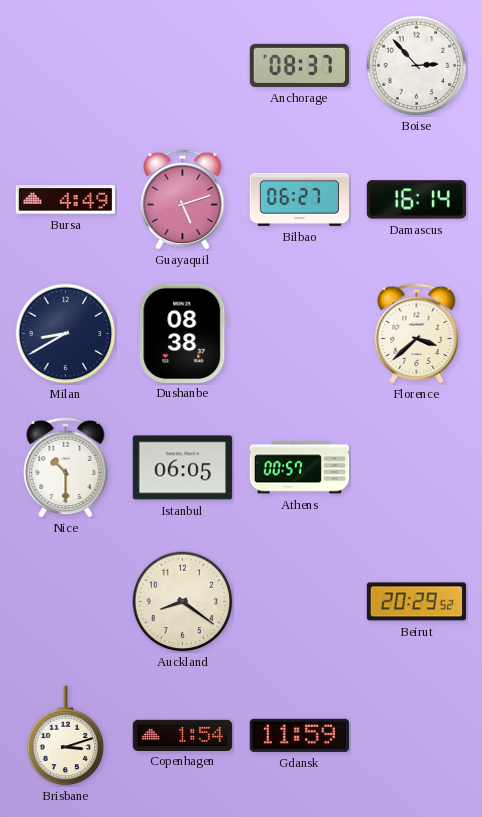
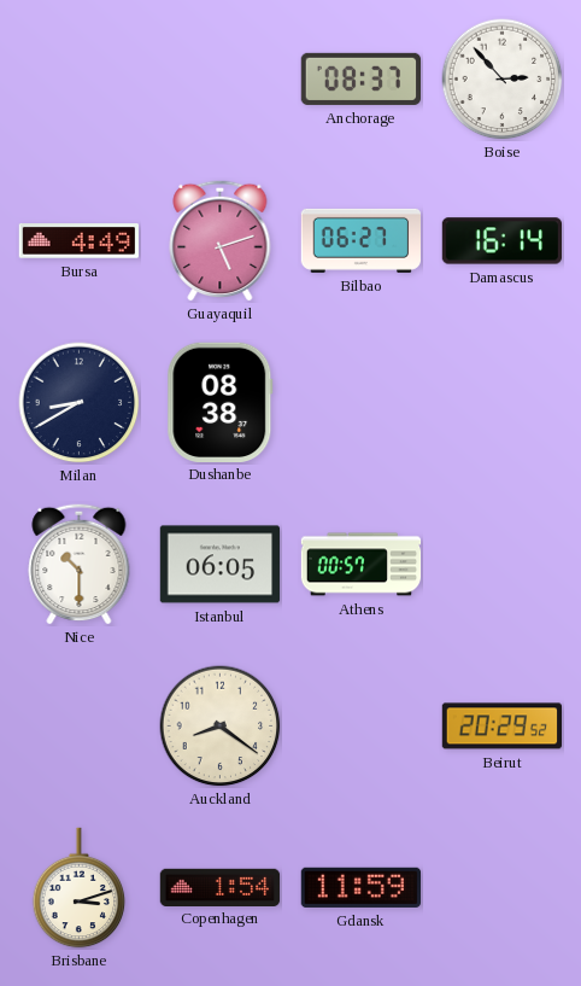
Florence: 3:38 -> none (417, 333)
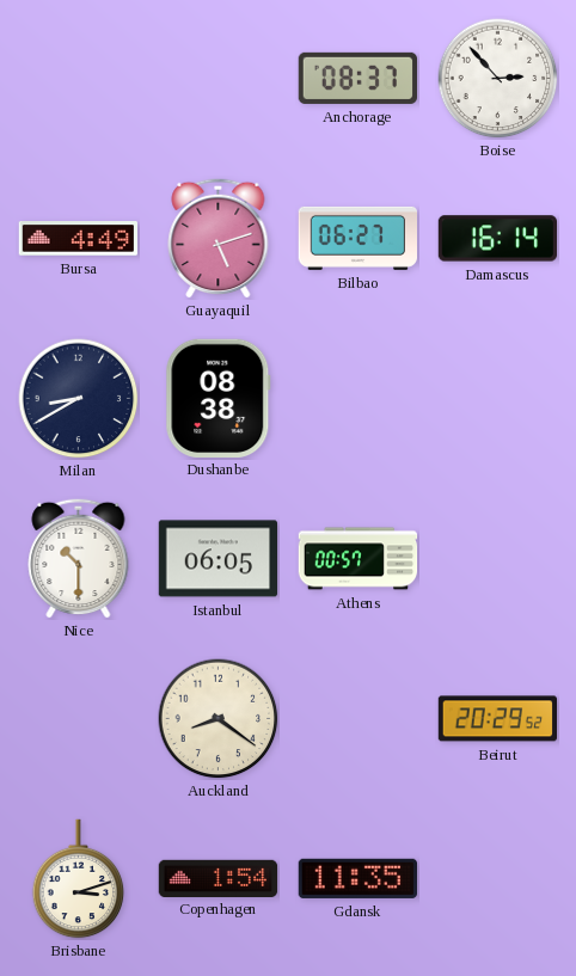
Gdansk: 11:59 -> 11:35 (357, 878)
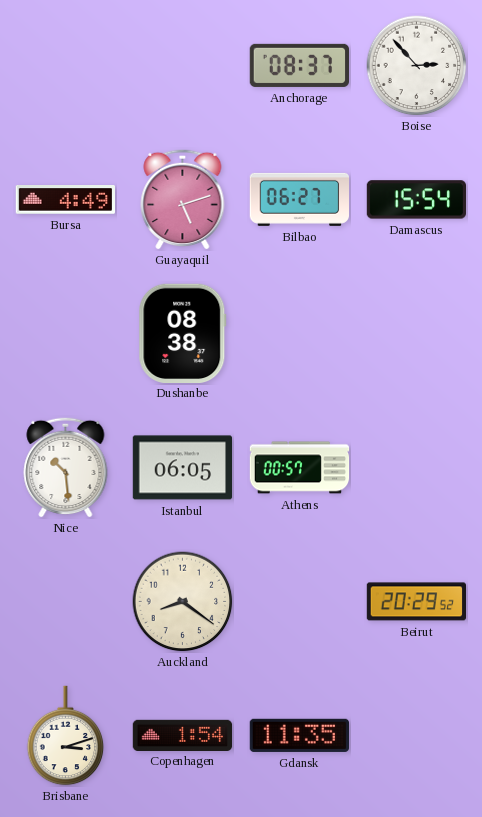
Damascus: 16:14 -> 15:54 (417, 200)
Milan: 8:40 -> none (79, 399)
Nice: 10:30 -> 10:29 (66, 467)
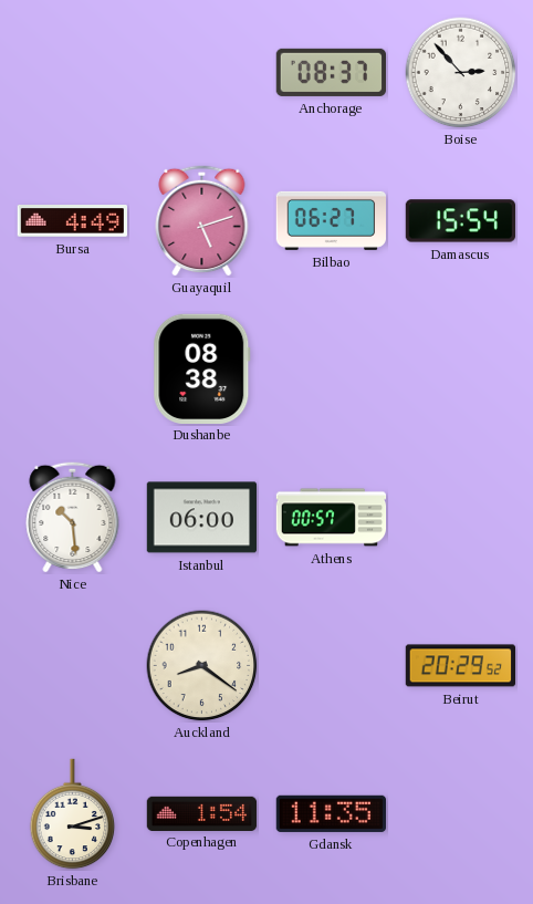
Istanbul: 06:05 -> 06:00 (202, 518)
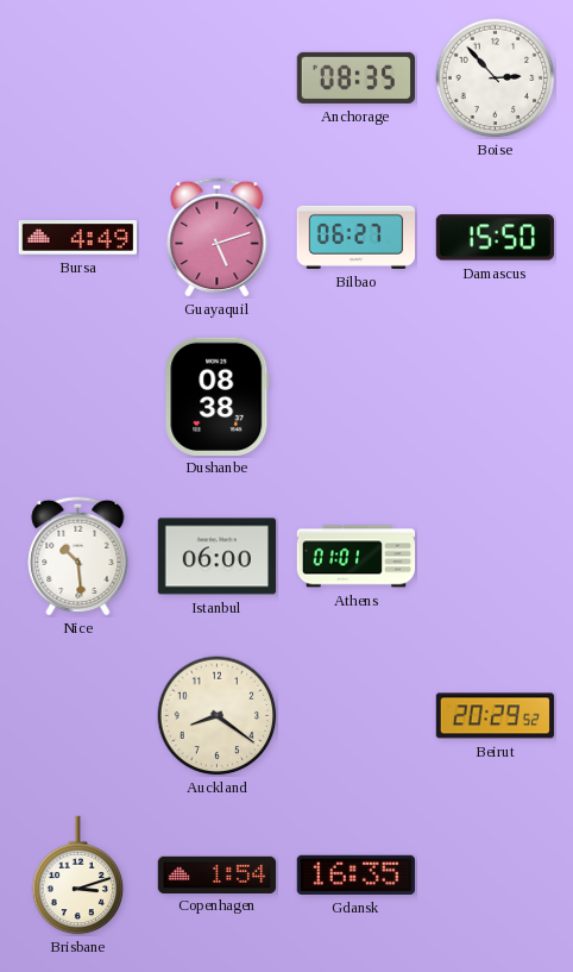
Anchorage: 08:37 -> 08:35 (355, 77)
Damascus: 15:54 -> 15:50 (496, 238)
Athens: 00:57 -> 01:01 (357, 557)
Gdansk: 11:35 -> 16:35 (355, 874)
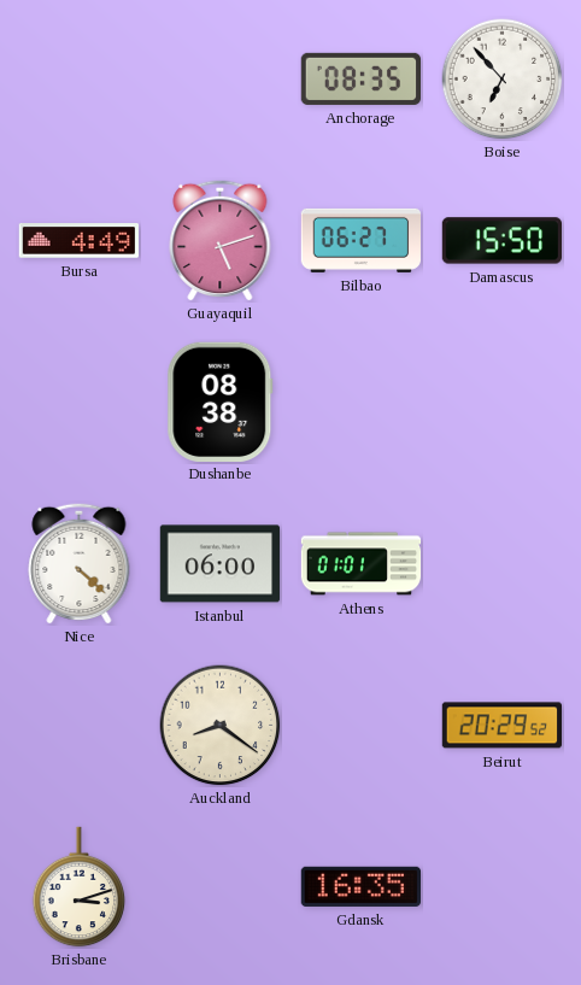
Boise: 2:53 -> 6:53 (503, 80)
Nice: 10:29 -> 4:22 (80, 563)
Copenhagen: 1:54 -> none (218, 874)
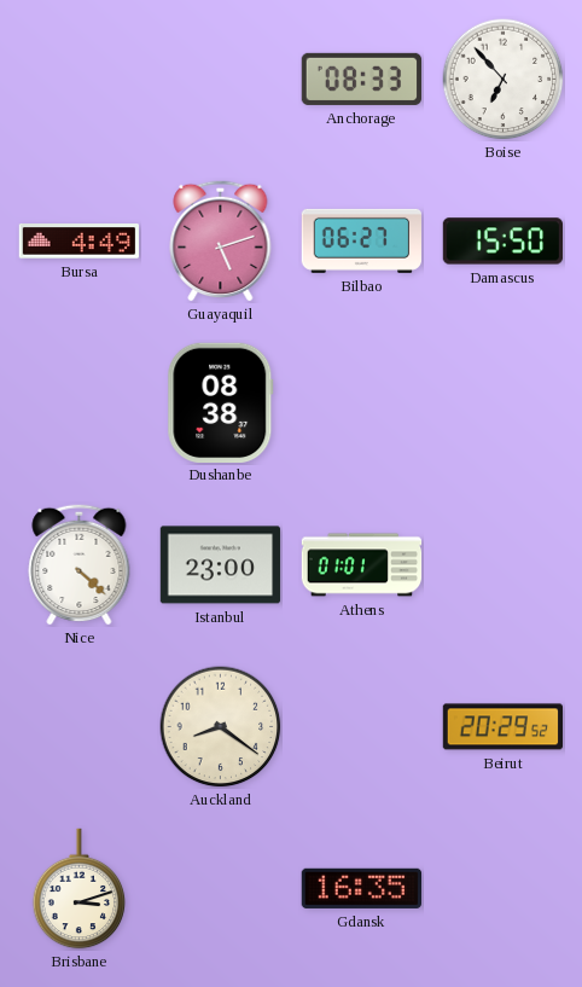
Anchorage: 08:35 -> 08:33 (361, 79)
Istanbul: 06:00 -> 23:00 (221, 565)
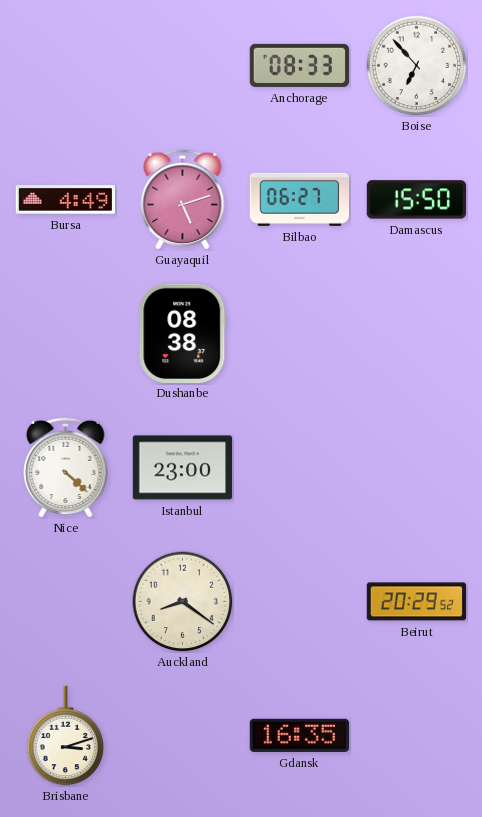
Athens: 01:01 -> none (362, 565)
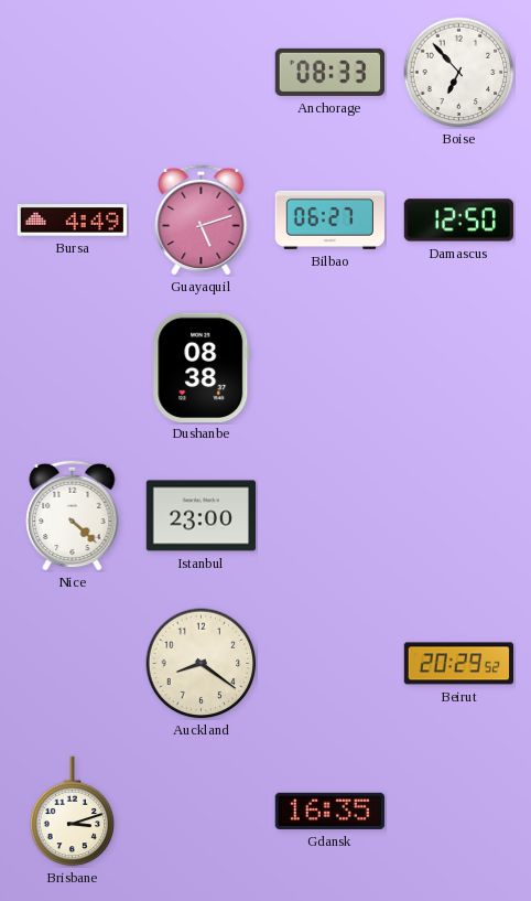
Damascus: 15:50 -> 12:50 (459, 221)
